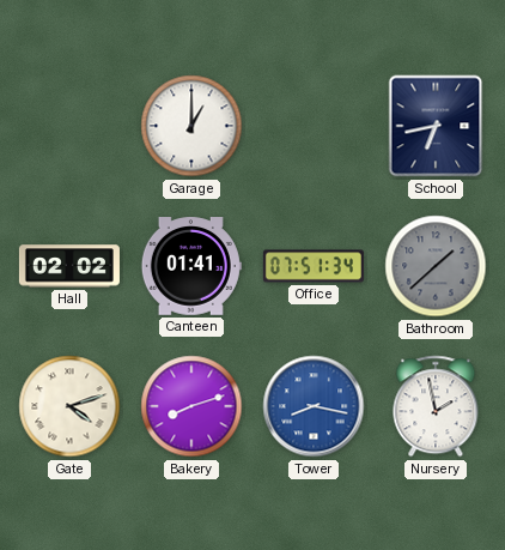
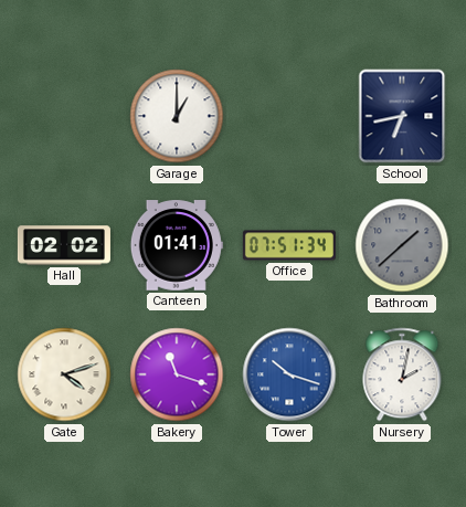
Bakery: 8:12 -> 11:18 (177, 374)
Tower: 8:17 -> 10:18 (289, 374)
Nursery: 1:58 -> 2:02 (402, 374)
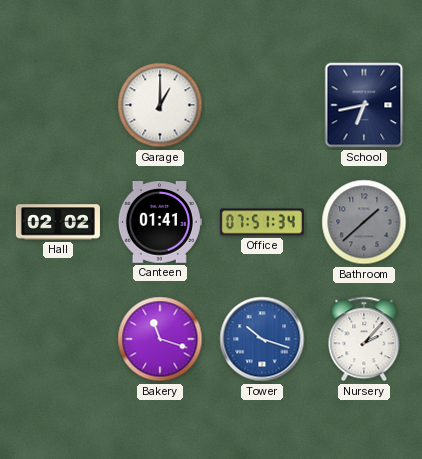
Gate: 4:12 -> none (64, 374)
Nursery: 2:02 -> 2:07 (364, 339)
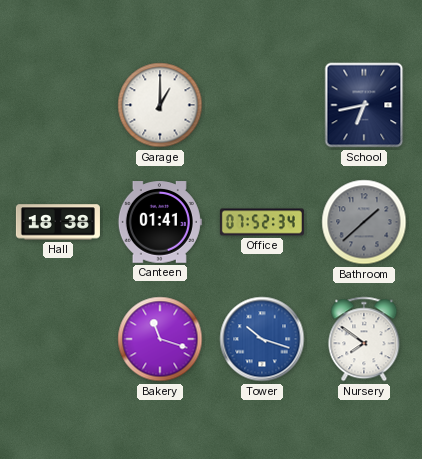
Hall: 02:02 -> 18:38 (58, 222)
Office: 07:51 -> 07:52 (262, 222)
Nursery: 2:07 -> 7:51 (364, 339)
